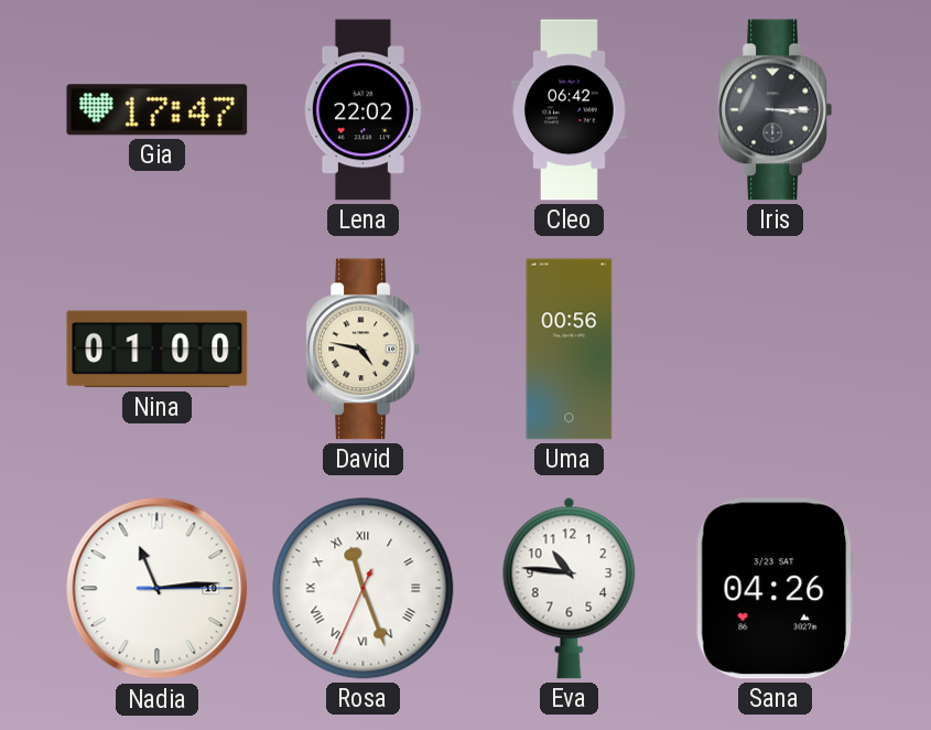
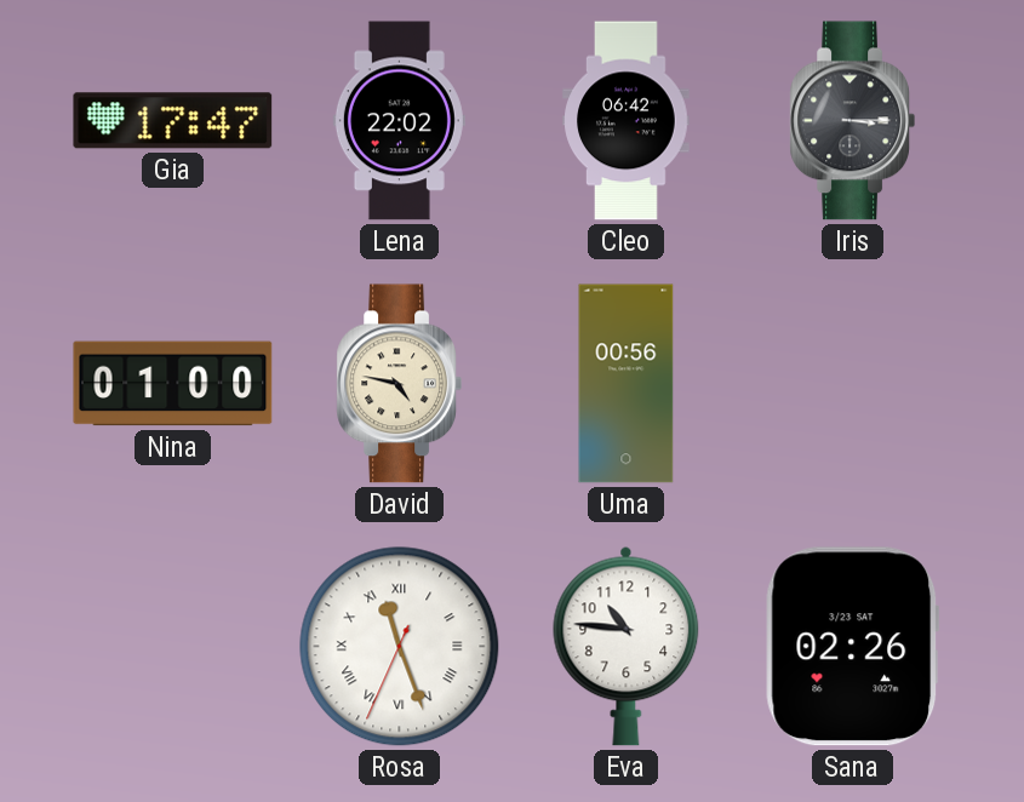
Nadia: 11:14 -> none (158, 589)
Sana: 04:26 -> 02:26 (853, 647)
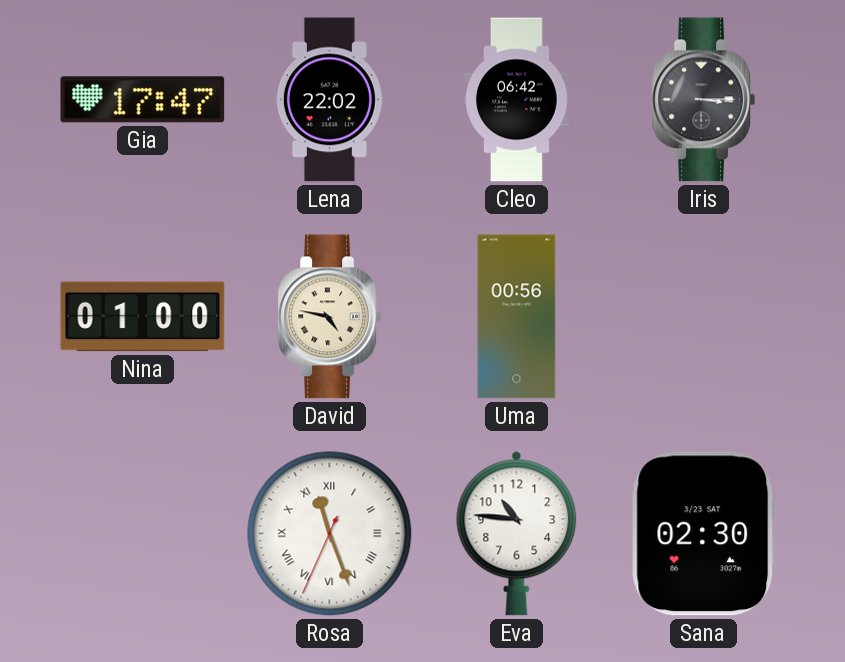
Sana: 02:26 -> 02:30 (704, 534)
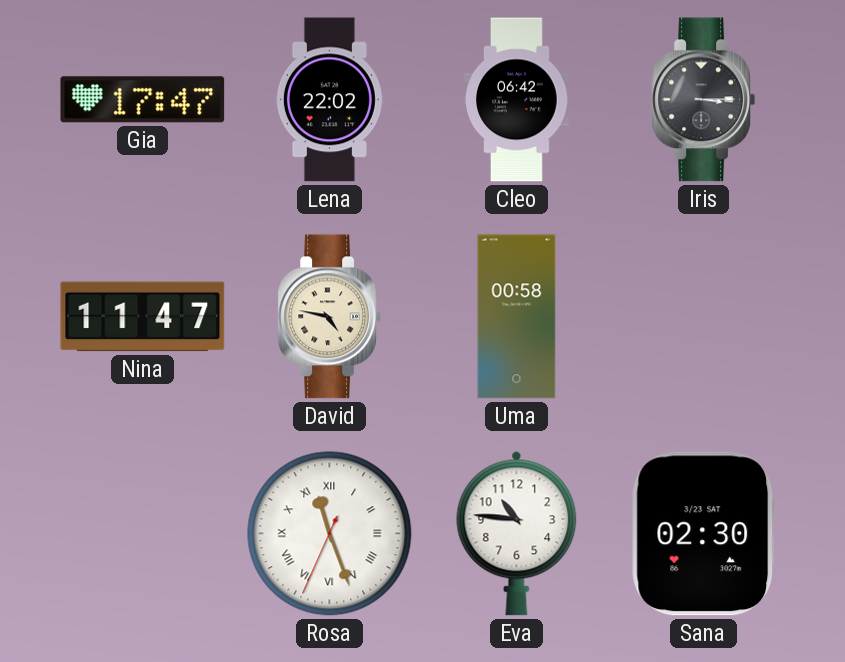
Nina: 01:00 -> 11:47 (143, 317)
Uma: 00:56 -> 00:58 (517, 317)
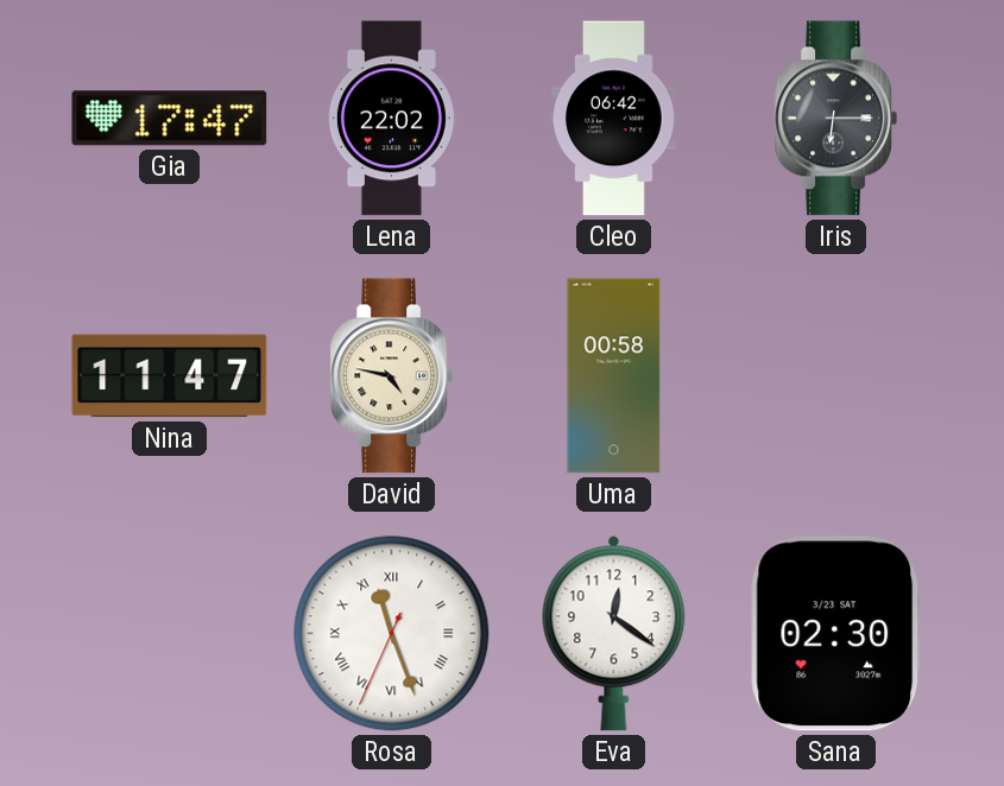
Iris: 3:15 -> 6:15 (835, 119)
Eva: 10:46 -> 12:21 (614, 633)
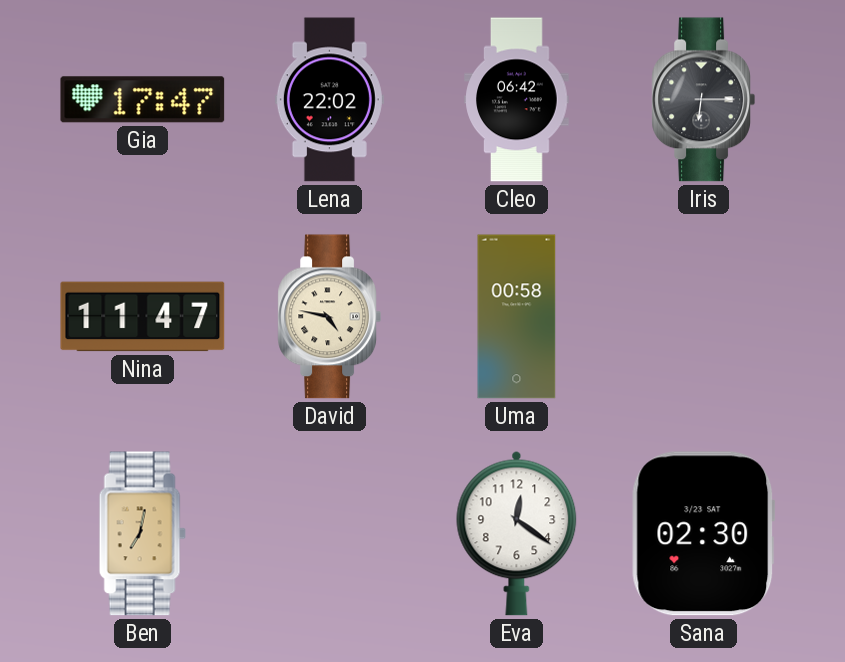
Ben: none -> 7:02 (142, 534)
Rosa: 11:26 -> none (392, 634)
